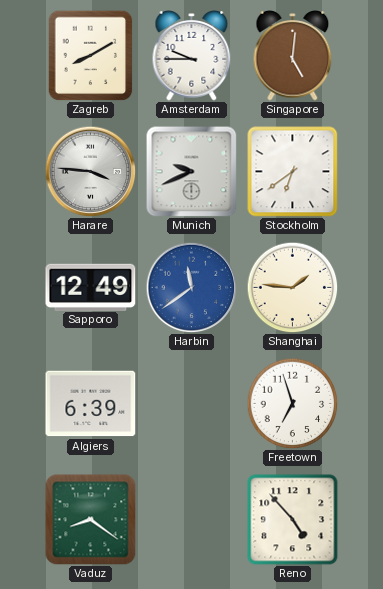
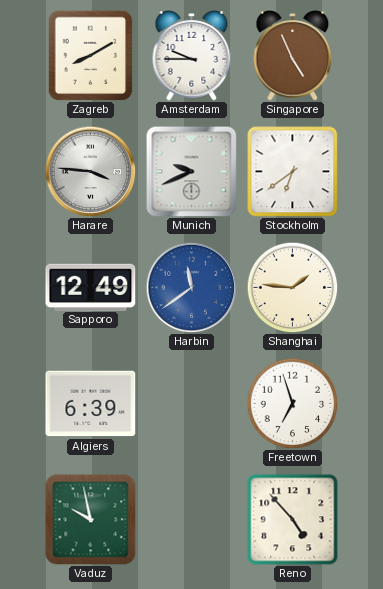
Singapore: 5:01 -> 4:56 (293, 56)
Vaduz: 8:21 -> 9:58 (91, 520)
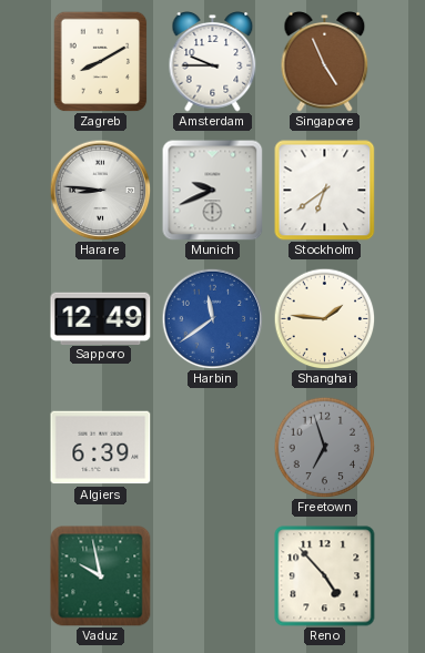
Harare: 3:46 -> 8:46 (100, 190)
Freetown dial: white -> grey (324, 447)
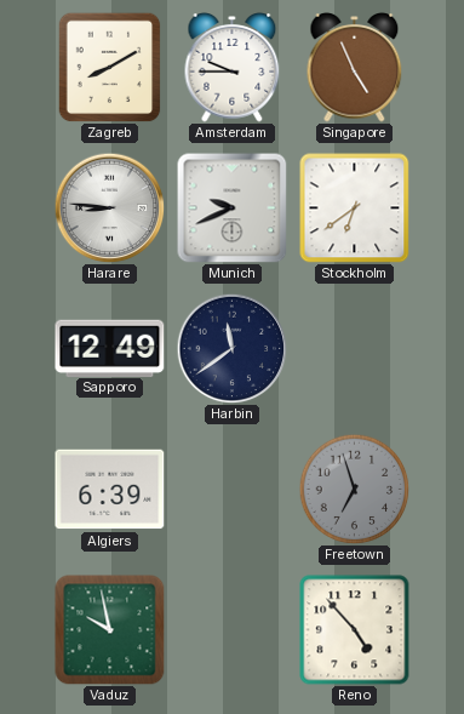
Harbin dial: blue -> navy (231, 348)
Shanghai: 1:46 -> none (324, 318)
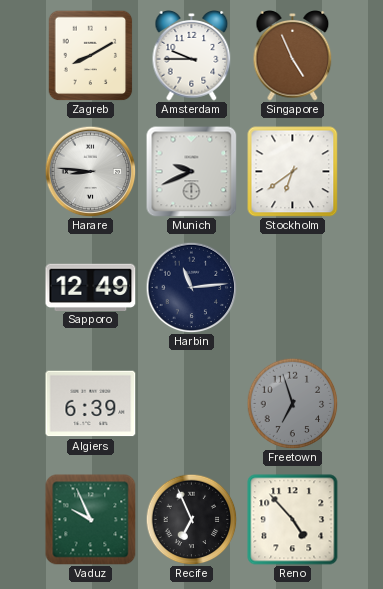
Harbin: 11:39 -> 11:14 (191, 287)
Vaduz: 9:58 -> 9:56 (91, 520)
Recife: none -> 6:56 (191, 519)
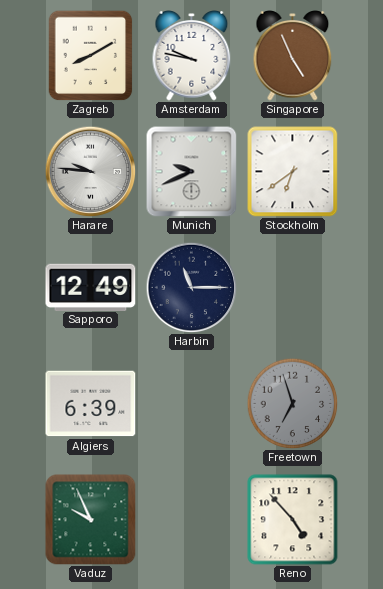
Amsterdam: 9:45 -> 9:47 (192, 56)
Harare: 8:46 -> 9:46 (90, 171)
Harbin: 11:14 -> 11:15 (191, 287)
Recife: 6:56 -> none (191, 519)
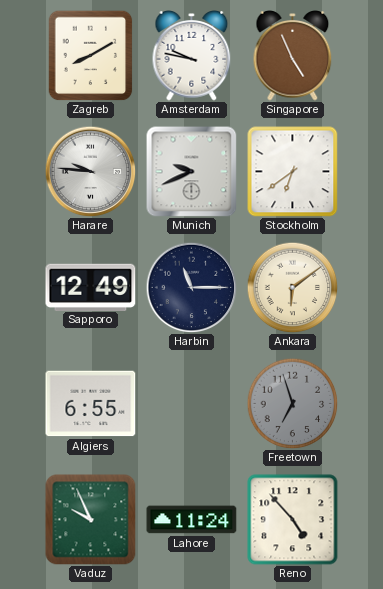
Ankara: none -> 6:09 (292, 287)
Algiers: 6:39 -> 6:55 (91, 404)
Lahore: none -> 11:24 (192, 520)
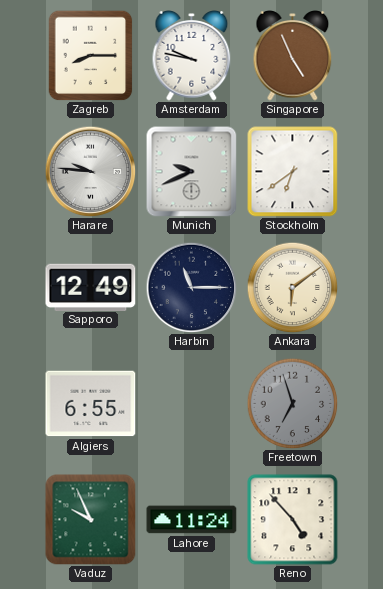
Zagreb: 8:10 -> 8:15 (91, 55)
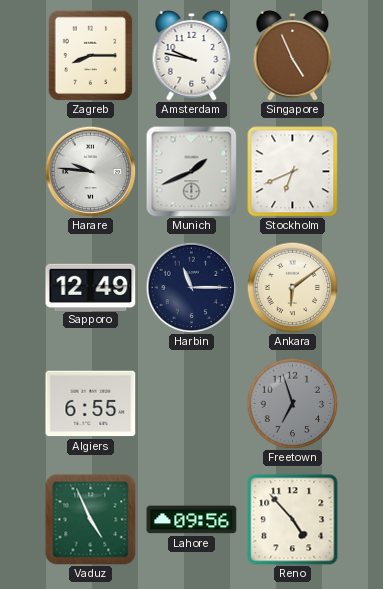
Munich: 9:41 -> 1:41 (191, 171)
Stockholm: 6:39 -> 6:41 (293, 172)
Vaduz: 9:56 -> 4:56 (91, 520)
Lahore: 11:24 -> 09:56 (192, 520)
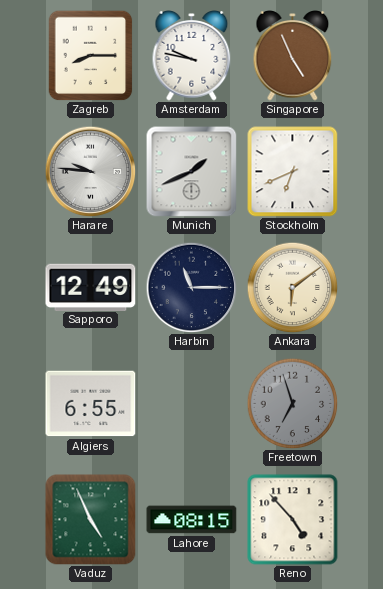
Lahore: 09:56 -> 08:15 (192, 520)
